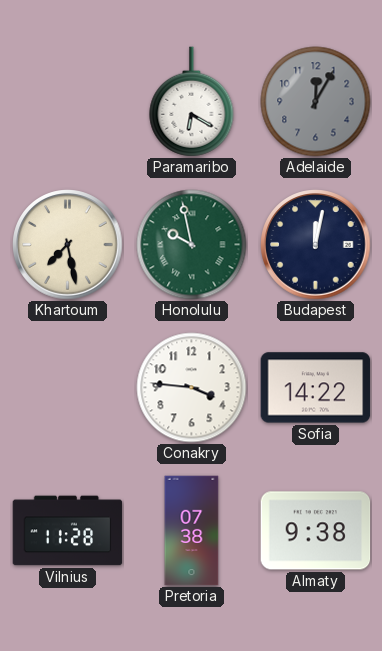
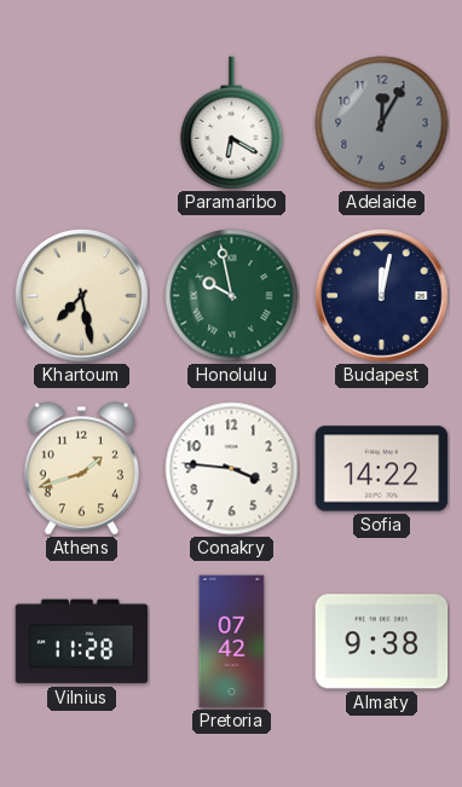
Athens: none -> 1:42 (81, 469)
Pretoria: 07:38 -> 07:42 (232, 642)
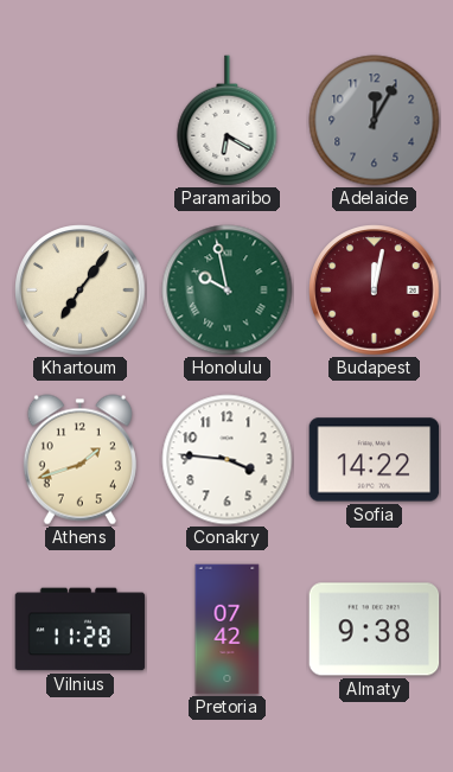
Khartoum: 7:28 -> 7:06 (81, 291)
Budapest dial: navy -> burgundy (375, 291)
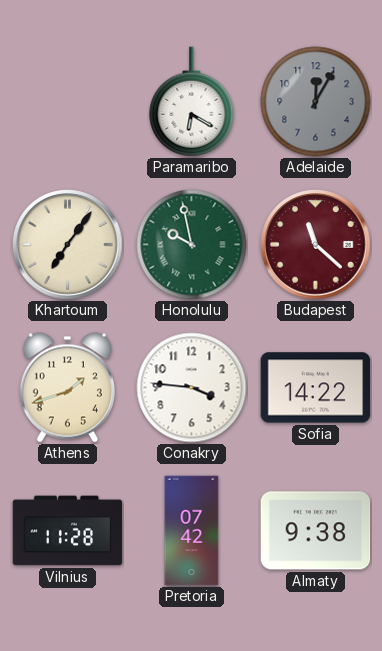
Budapest: 12:02 -> 11:22 (316, 245)
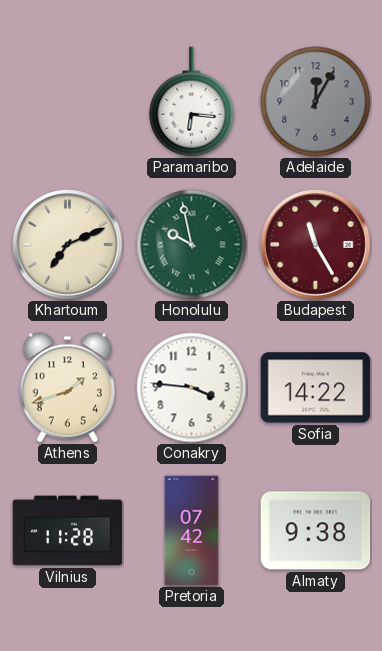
Paramaribo: 6:20 -> 6:16 (192, 102)
Khartoum: 7:06 -> 7:11 (68, 245)
Budapest: 11:22 -> 11:25 (316, 245)
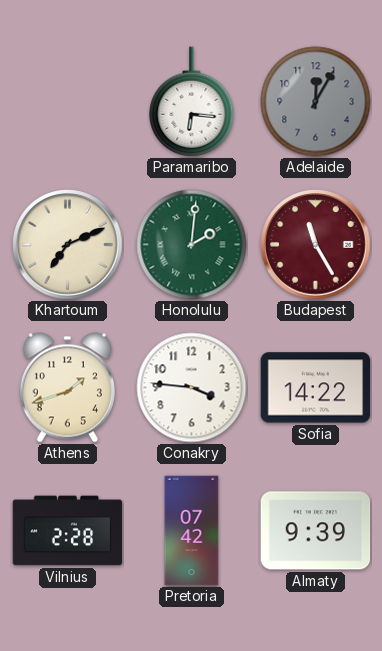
Honolulu: 9:58 -> 2:01 (192, 245)
Vilnius: 11:28 -> 2:28 (68, 531)
Almaty: 9:38 -> 9:39 (316, 531)
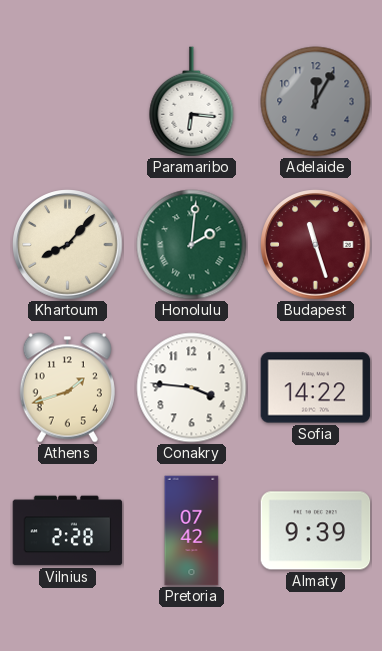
Khartoum: 7:11 -> 8:07 (68, 245)
Budapest: 11:25 -> 11:27 (316, 245)
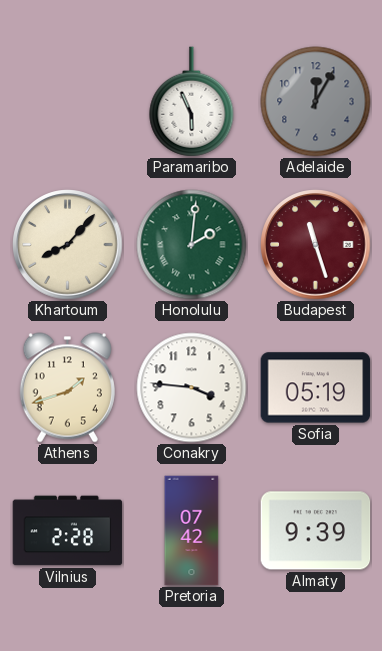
Paramaribo: 6:16 -> 5:56 (192, 102)
Sofia: 14:22 -> 05:19 (316, 388)
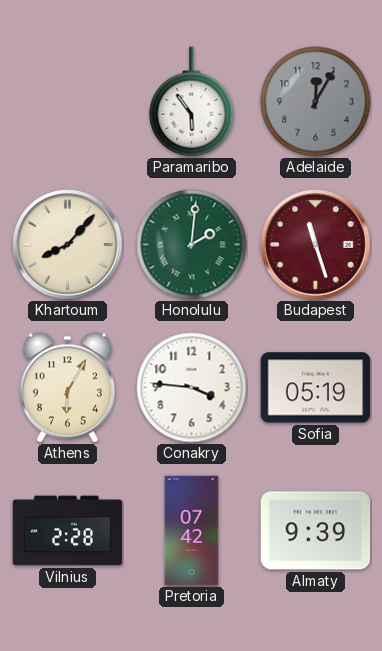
Paramaribo: 5:56 -> 5:54 (192, 102)
Athens: 1:42 -> 6:05 (67, 388)
